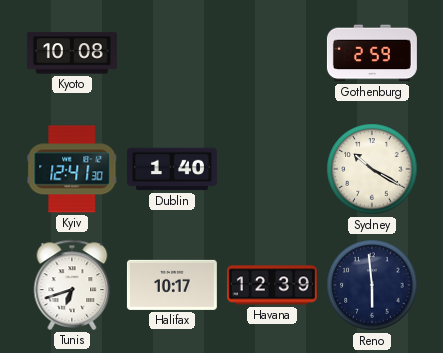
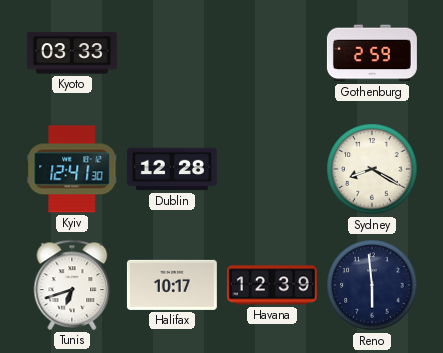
Kyoto: 10:08 -> 03:33 (72, 53)
Dublin: 1:40 -> 12:28 (172, 169)
Sydney: 10:20 -> 8:20 (372, 169)
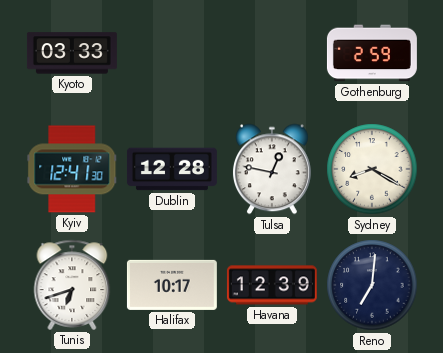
Tulsa: none -> 12:47 (272, 169)
Reno: 5:59 -> 7:01 (372, 285)
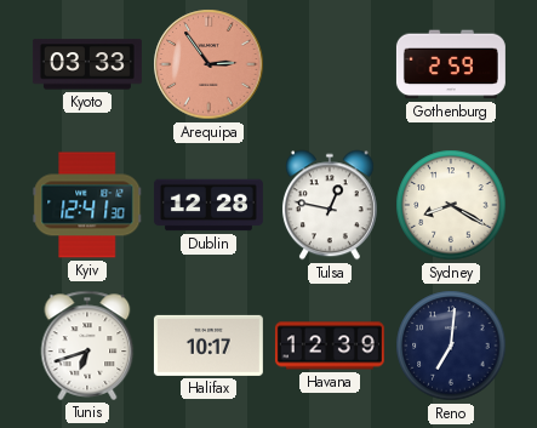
Arequipa: none -> 2:54 (208, 64)
